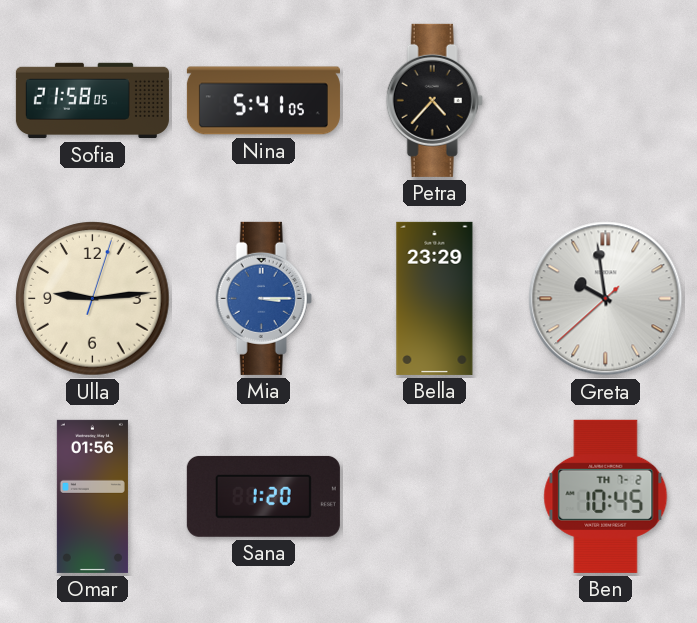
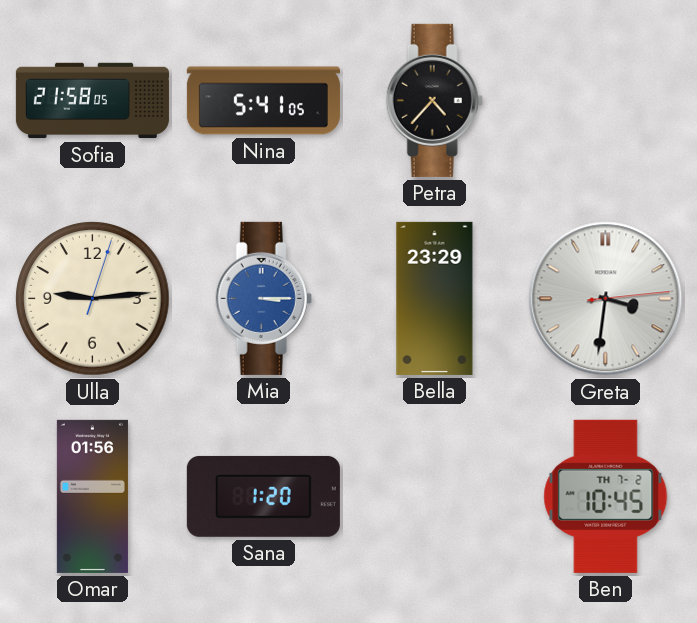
Greta: 9:58 -> 3:31 (606, 299)
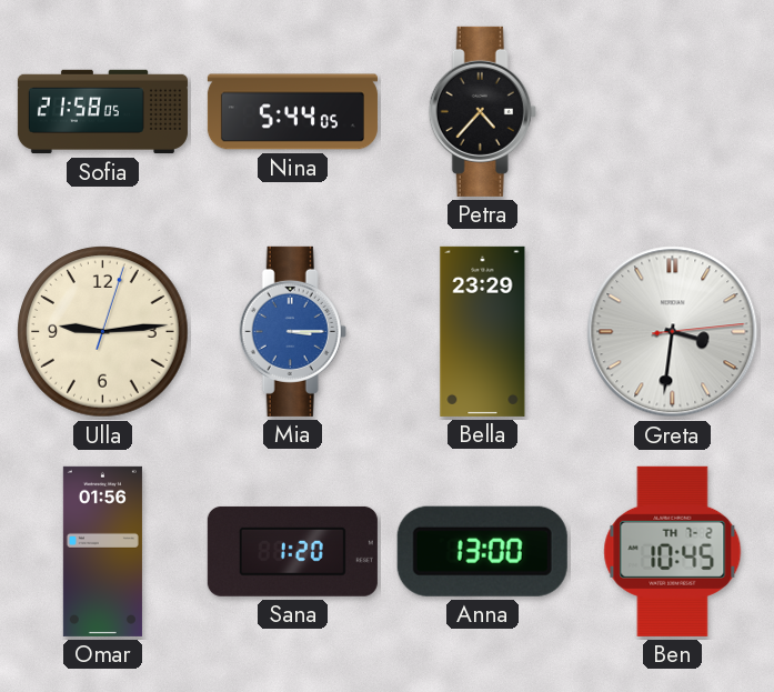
Nina: 5:41 -> 5:44 (292, 112)
Anna: none -> 13:00 (482, 551)
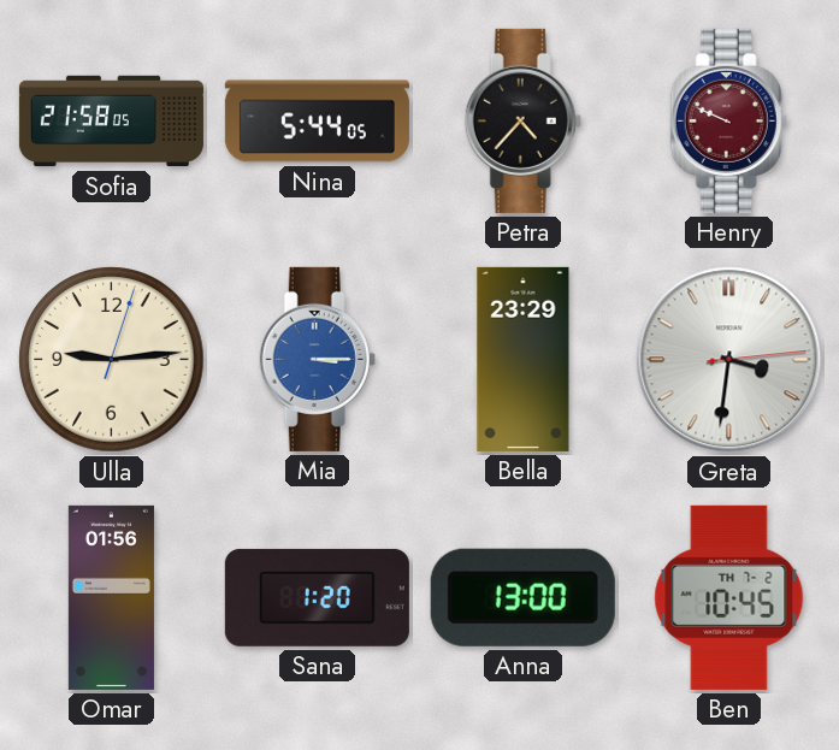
Henry: none -> 9:49 (728, 120)
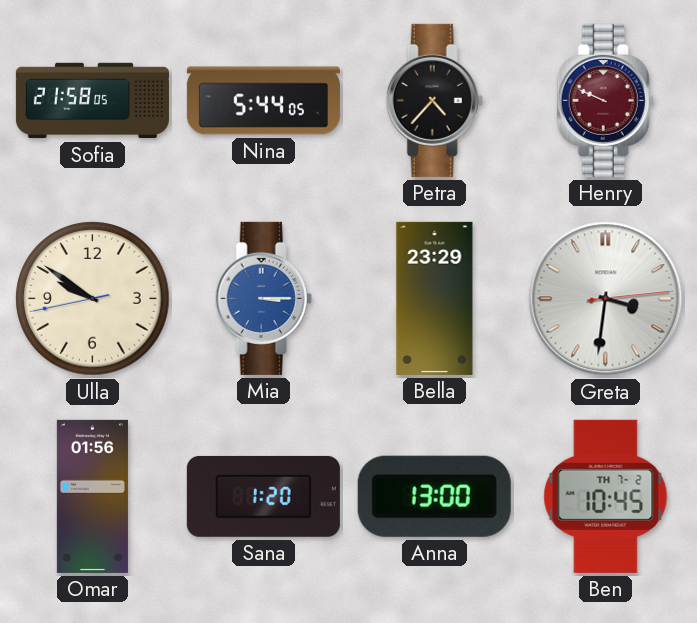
Ulla: 9:14 -> 9:50 (93, 299)
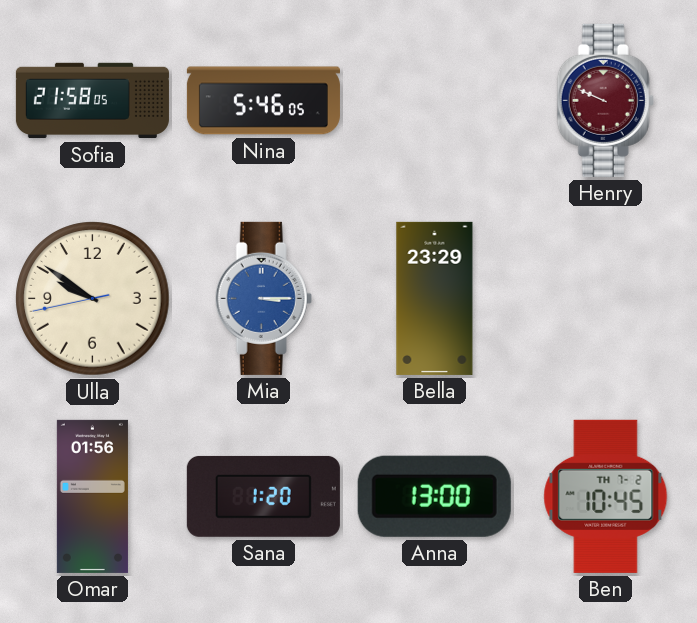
Nina: 5:44 -> 5:46 (263, 101)
Petra: 4:37 -> none (434, 100)
Greta: 3:31 -> none (606, 299)
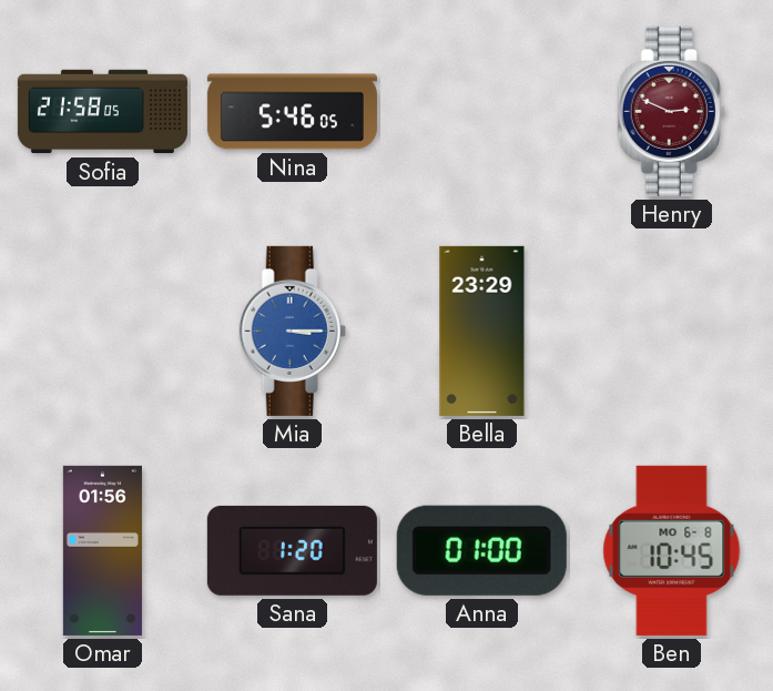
Henry: 9:49 -> 2:49 (671, 111)
Ulla: 9:50 -> none (93, 299)
Anna: 13:00 -> 01:00 (481, 550)
Ben date: TH 7-2 -> MO 6-8 (672, 550)
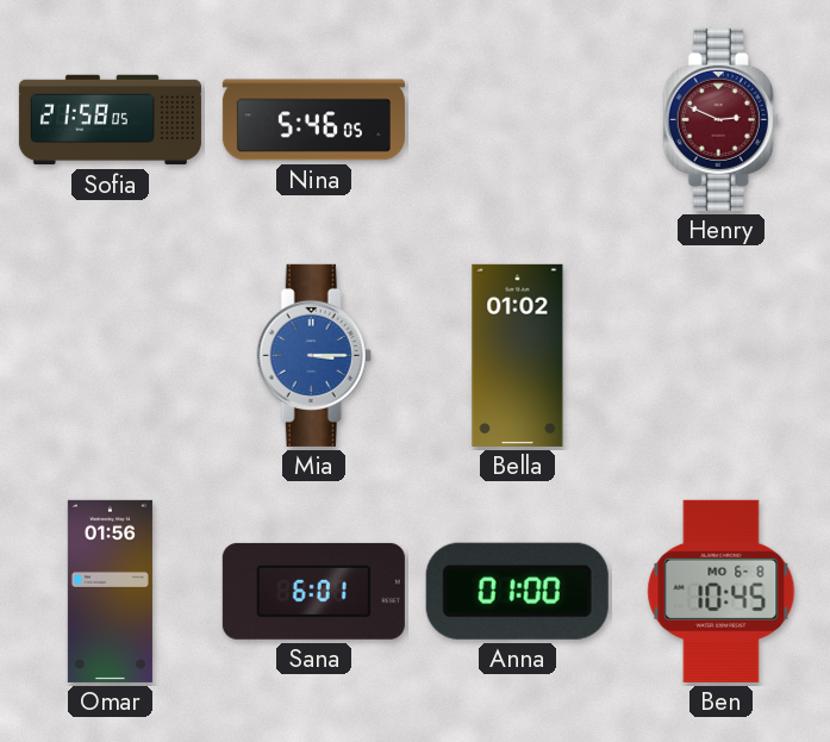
Bella: 23:29 -> 01:02 (518, 355)
Sana: 1:20 -> 6:01 (313, 591)
